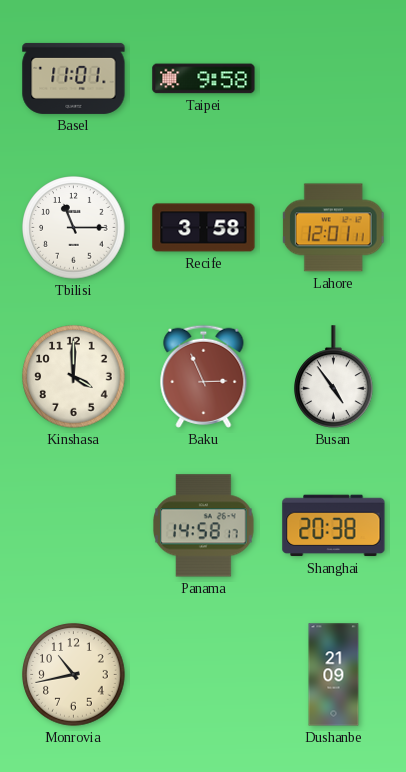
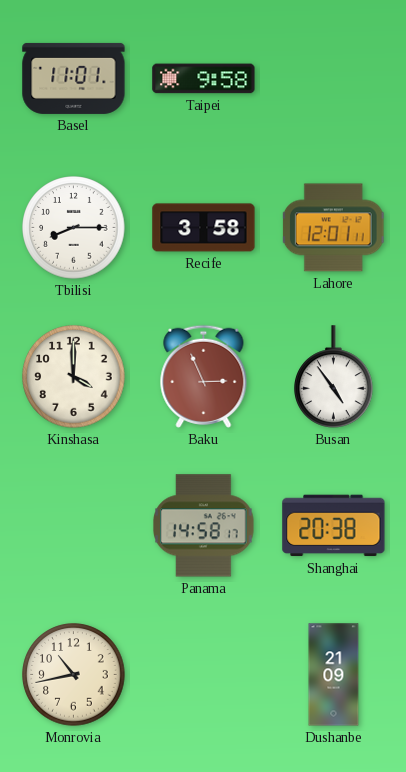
Tbilisi: 11:15 -> 8:15 (74, 228)
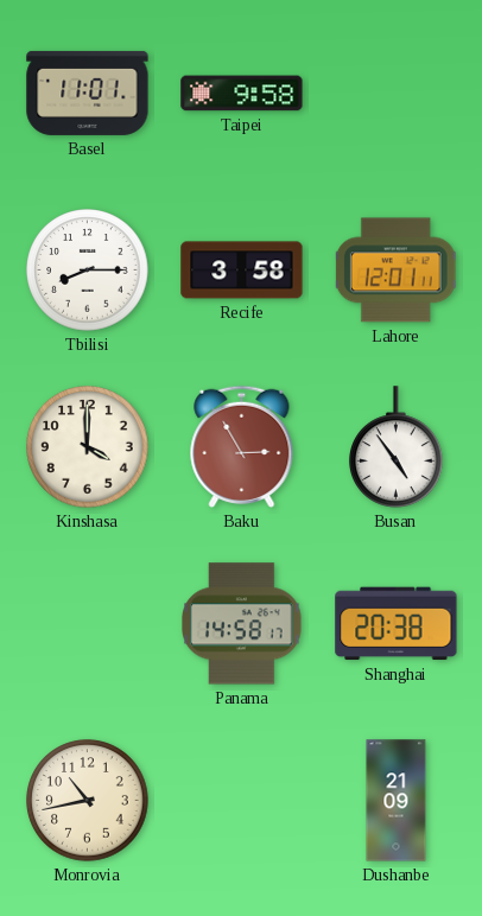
Baku: 2:56 -> 2:55 (242, 446)
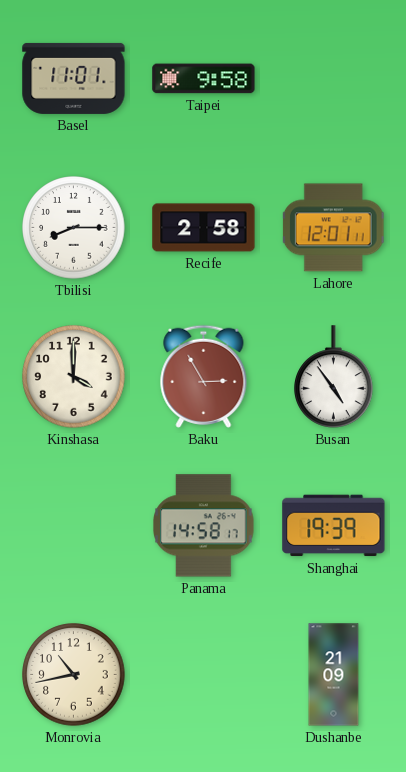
Recife: 3:58 -> 2:58 (204, 228)
Shanghai: 20:38 -> 19:39 (334, 526)
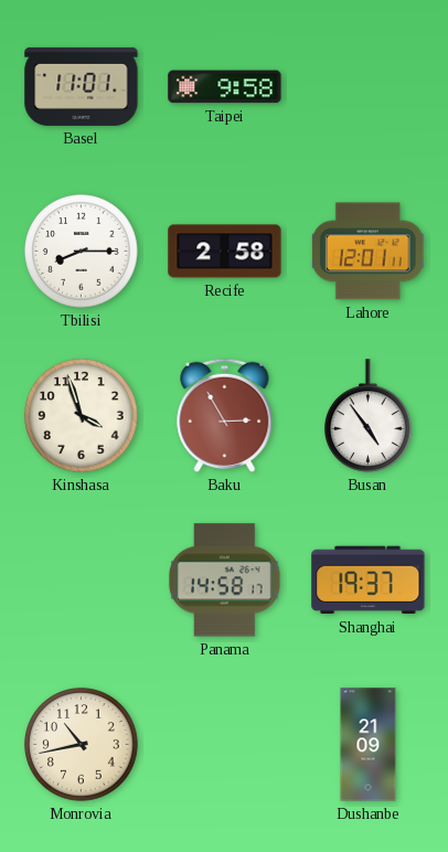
Kinshasa: 4:00 -> 3:57 (82, 416)
Shanghai: 19:39 -> 19:37 (369, 581)
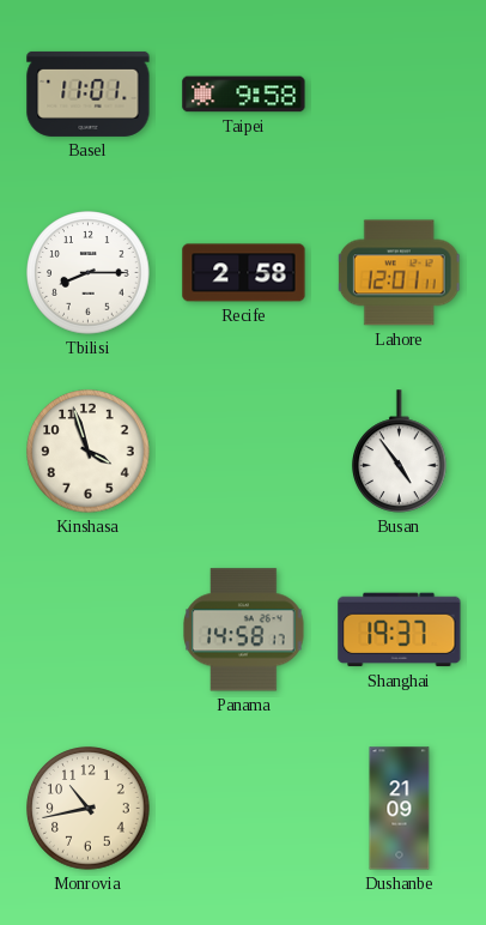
Baku: 2:55 -> none (225, 415)
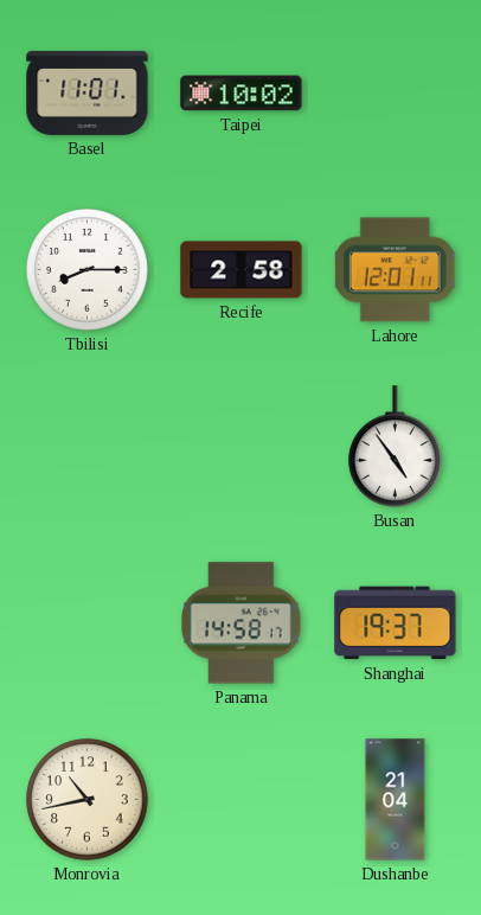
Taipei: 9:58 -> 10:02 (242, 94)
Kinshasa: 3:57 -> none (89, 452)
Dushanbe: 21:09 -> 21:04 (396, 800)
